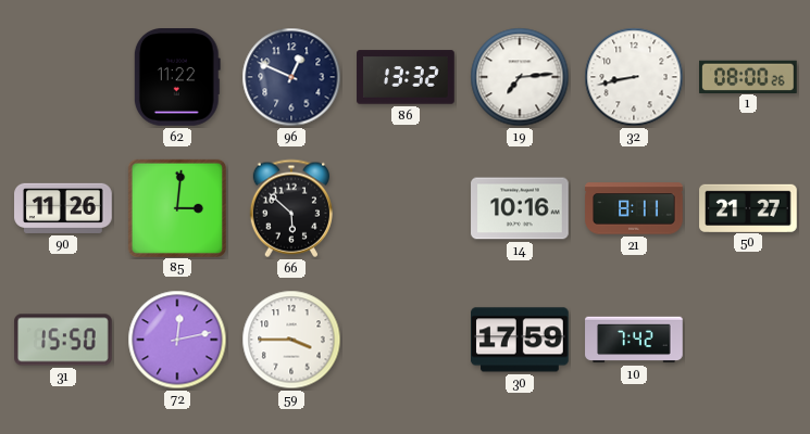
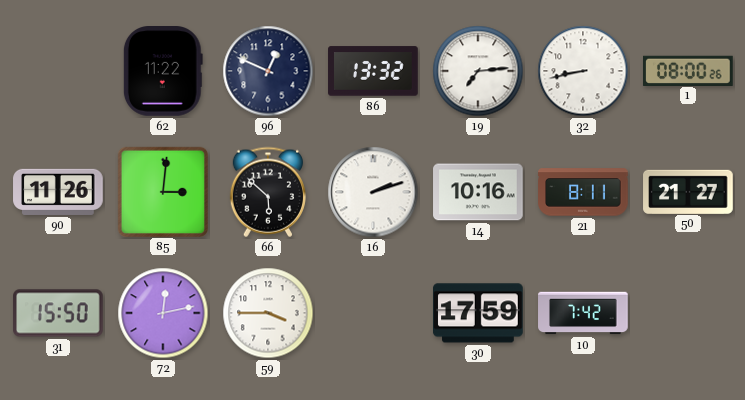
16: none -> 2:12 (373, 192)
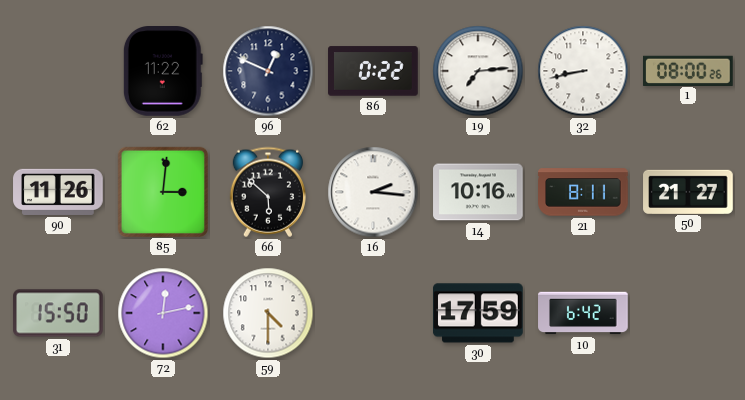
86: 13:32 -> 0:22 (373, 71)
16: 2:12 -> 2:16 (373, 192)
59: 3:45 -> 4:30 (268, 313)
10: 7:42 -> 6:42 (583, 313)
